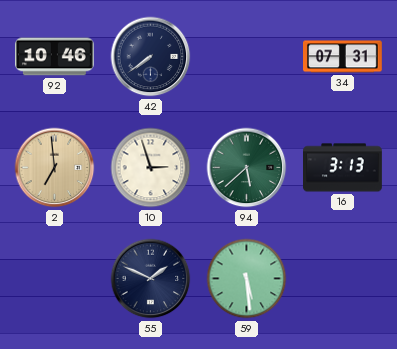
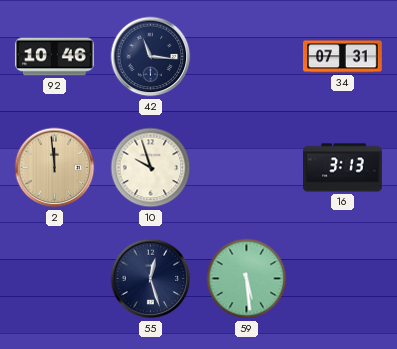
42: 7:39 -> 11:16 (151, 57)
2: 6:59 -> 11:59 (55, 168)
10: 2:57 -> 9:57 (151, 168)
94: 5:38 -> none (247, 168)
55: 1:49 -> 12:27 (151, 279)
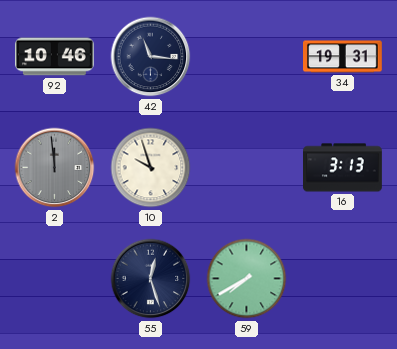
34: 07:31 -> 19:31 (343, 57)
2 dial: champagne -> grey (55, 168)
59: 5:29 -> 7:40 (247, 279)
